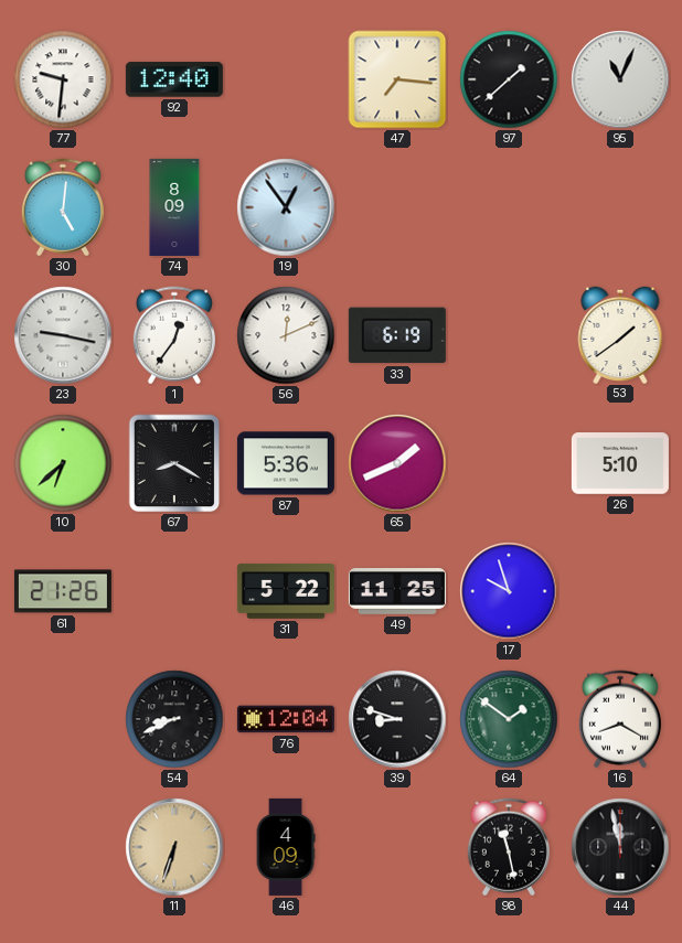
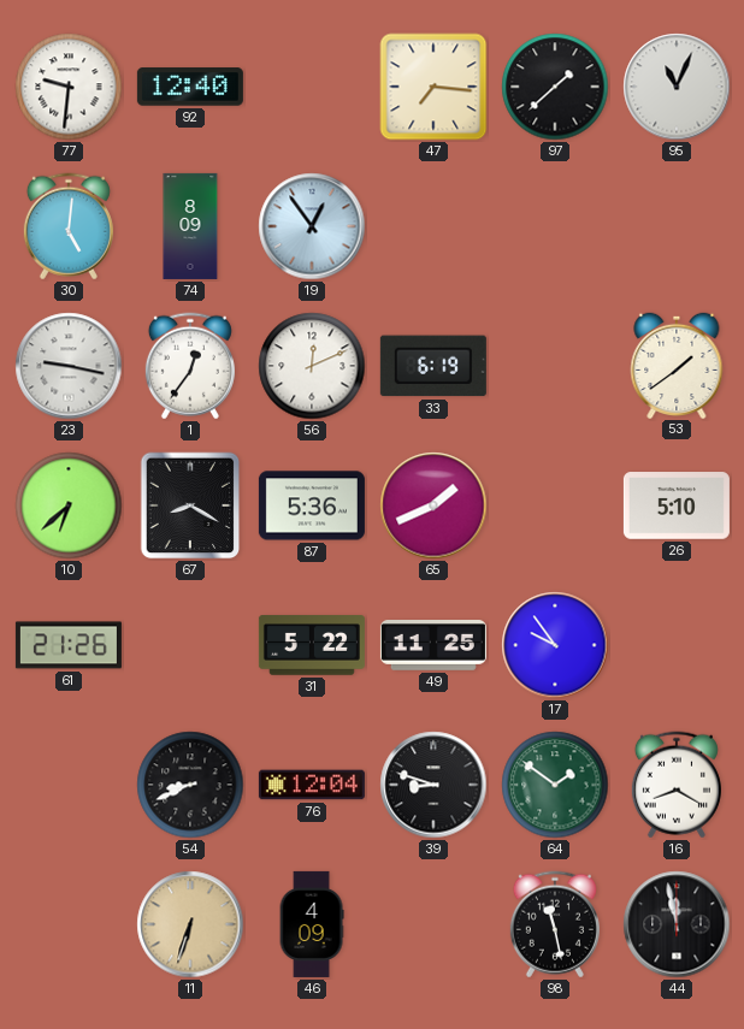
17: 9:57 -> 9:54 (555, 645)
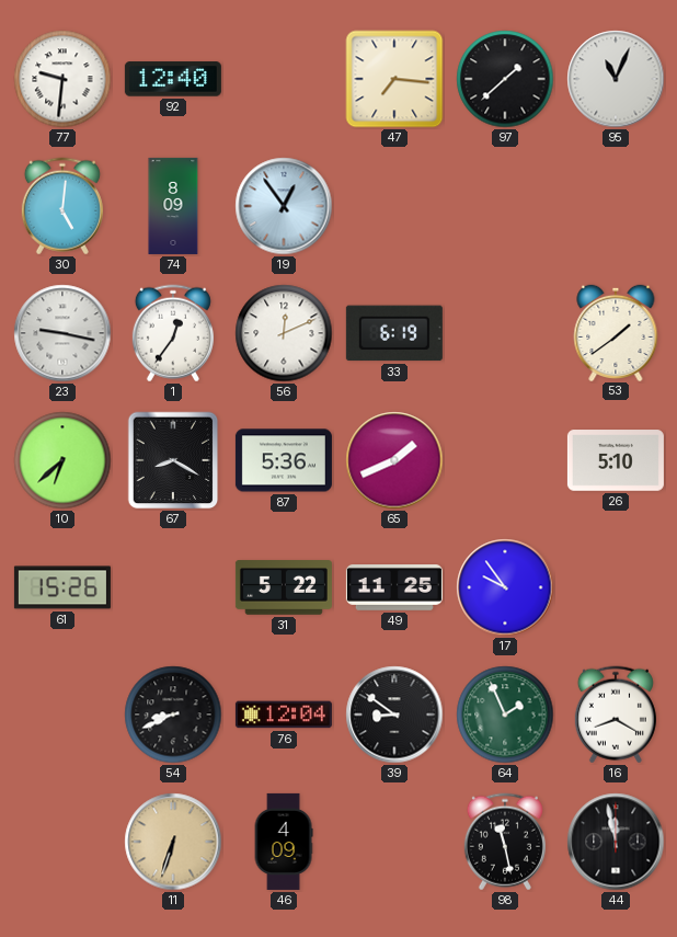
61: 21:26 -> 15:26 (62, 587)
39: 8:48 -> 8:51 (394, 715)
64: 1:51 -> 1:56 (505, 715)
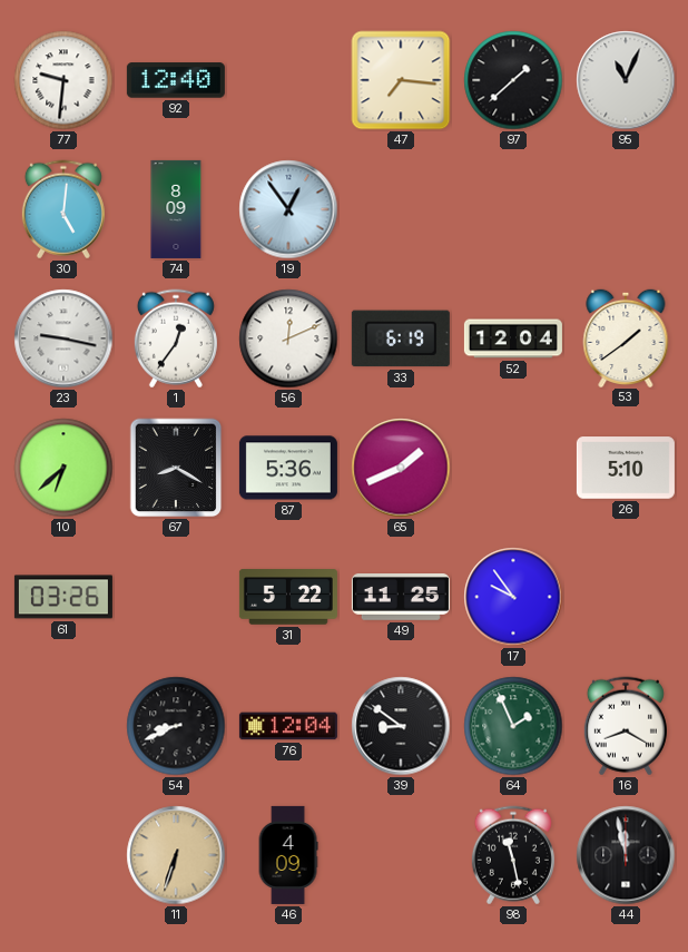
52: none -> 12:04 (513, 338)
61: 15:26 -> 03:26 (63, 597)
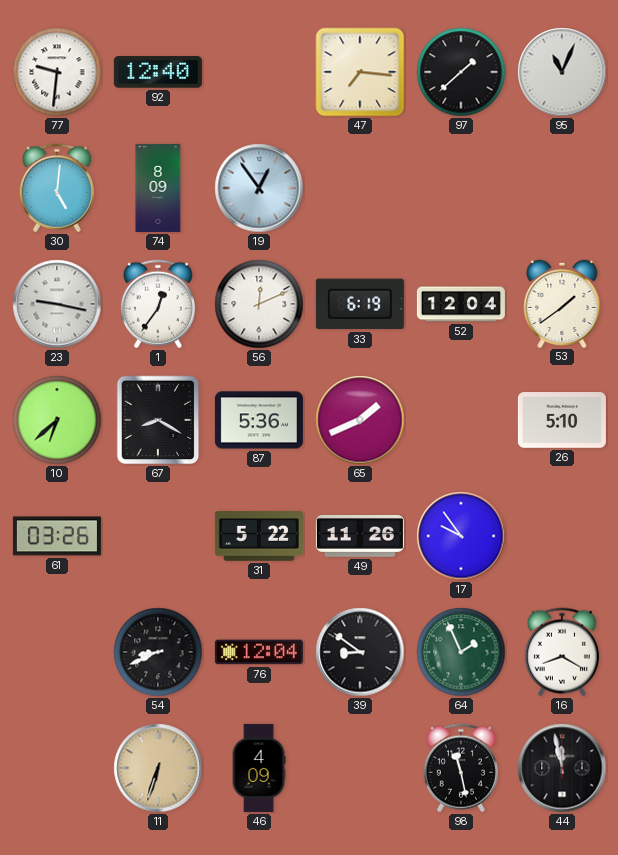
49: 11:25 -> 11:26 (360, 537)
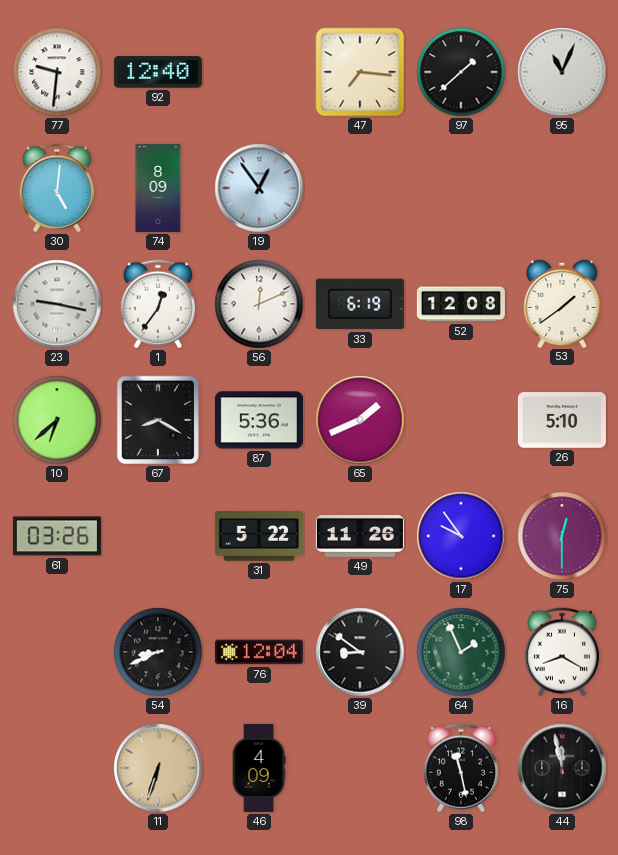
52: 12:04 -> 12:08 (461, 304)
75: none -> 12:30 (562, 536)
